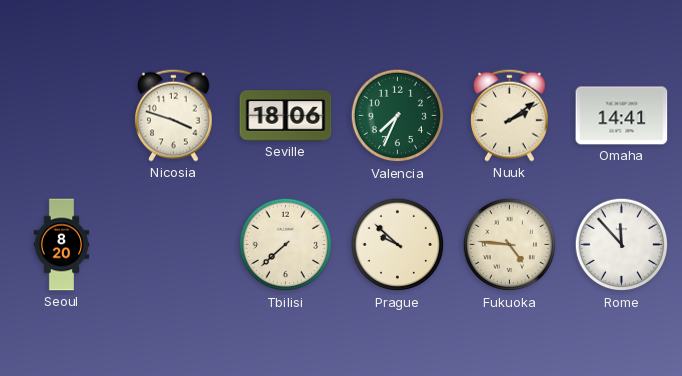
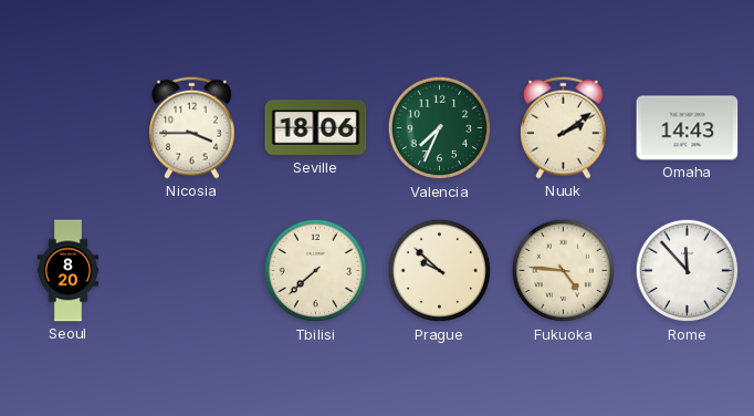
Nicosia: 3:48 -> 3:45 (192, 127)
Omaha: 14:41 -> 14:43 (688, 128)
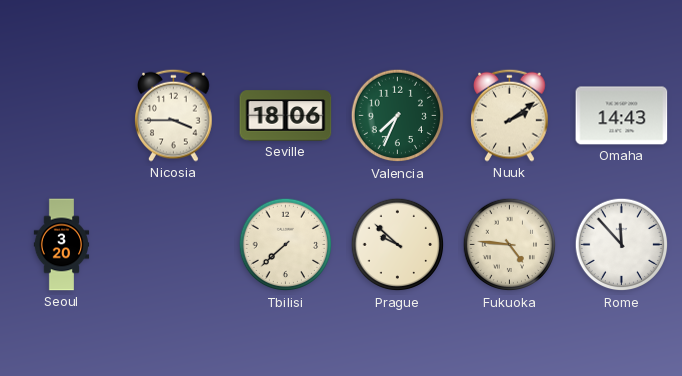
Seoul: 8:20 -> 3:20 (62, 245)
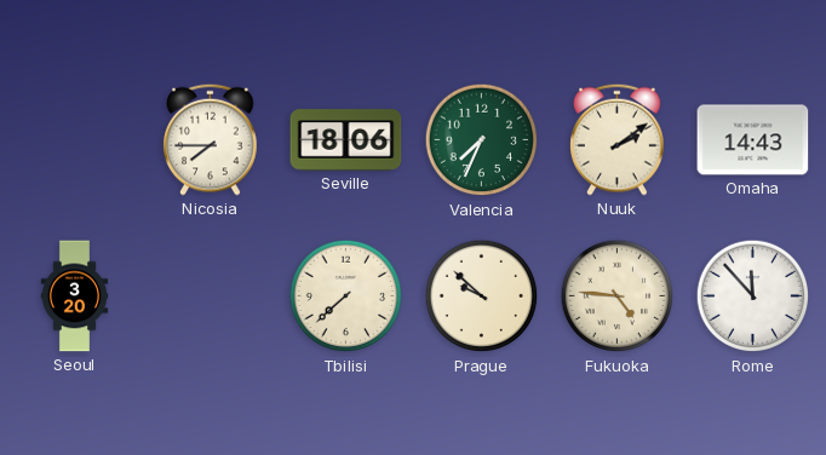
Nicosia: 3:45 -> 7:45 (211, 139)
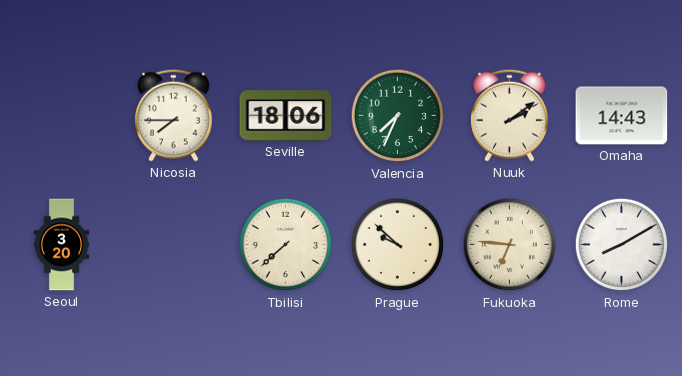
Fukuoka: 4:46 -> 6:46 (510, 245)
Rome: 11:53 -> 8:10 (622, 245)
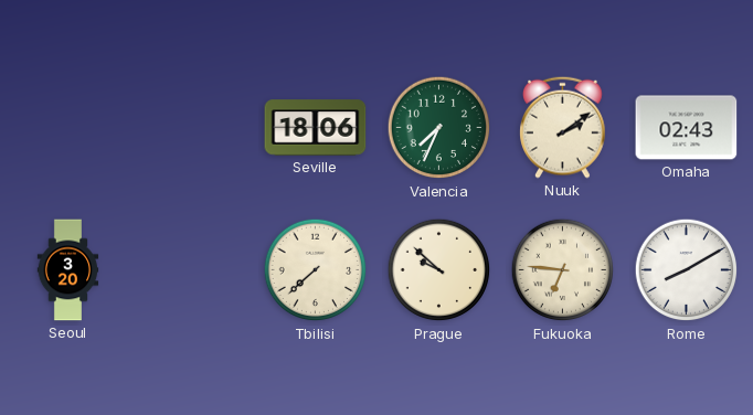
Nicosia: 7:45 -> none (174, 115)
Omaha: 14:43 -> 02:43 (687, 128)
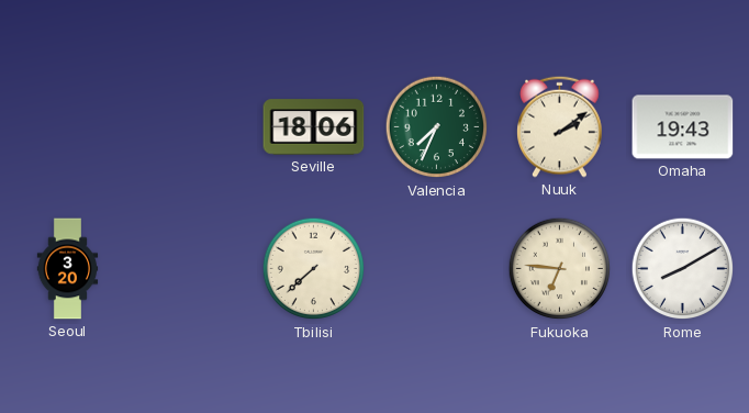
Omaha: 02:43 -> 19:43 (683, 127)
Prague: 9:52 -> none (439, 270)
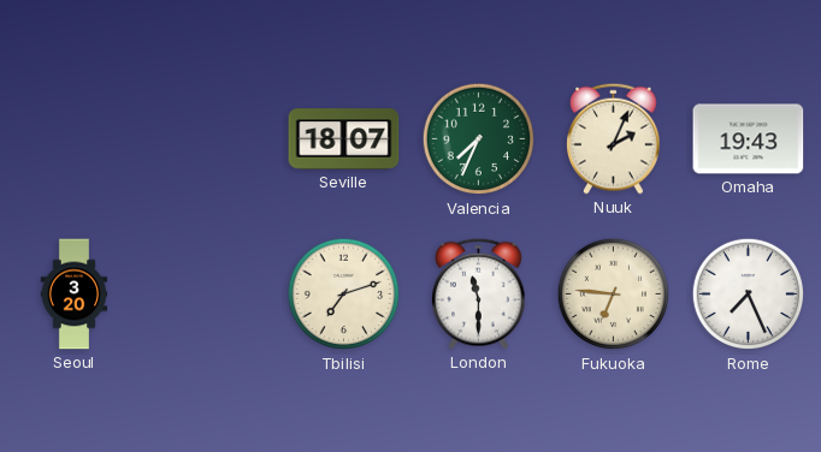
Seville: 18:06 -> 18:07 (344, 139)
Nuuk: 2:09 -> 2:04 (614, 138)
Tbilisi: 7:38 -> 7:12 (344, 295)
London: none -> 11:30 (479, 293)
Rome: 8:10 -> 7:26 (749, 295)
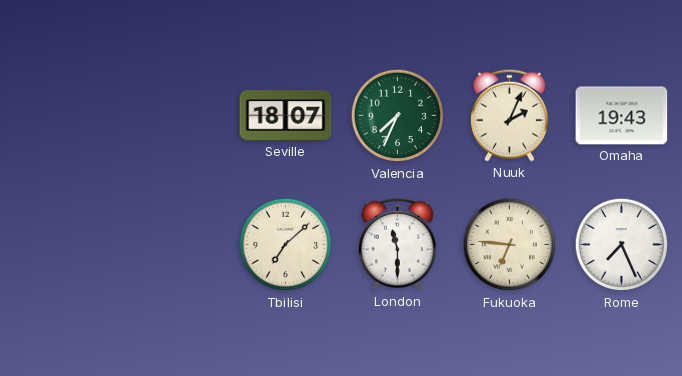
Seoul: 3:20 -> none (75, 295)
Tbilisi: 7:12 -> 7:08 (286, 245)
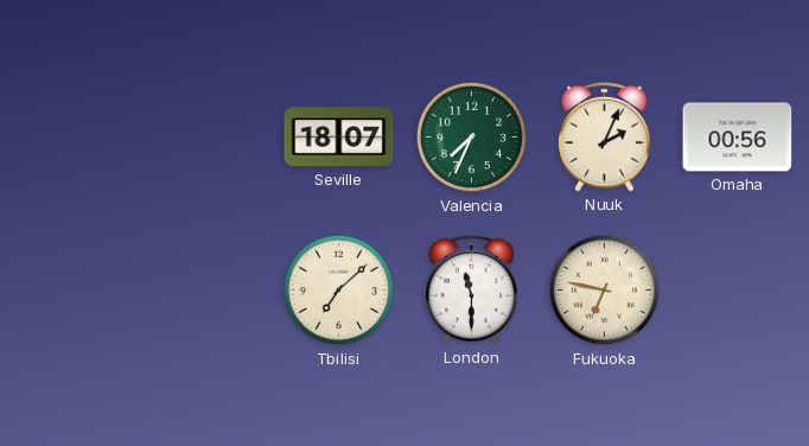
Omaha: 19:43 -> 00:56 (738, 138)
Fukuoka: 6:46 -> 6:47 (605, 291)
Rome: 7:26 -> none (622, 245)
